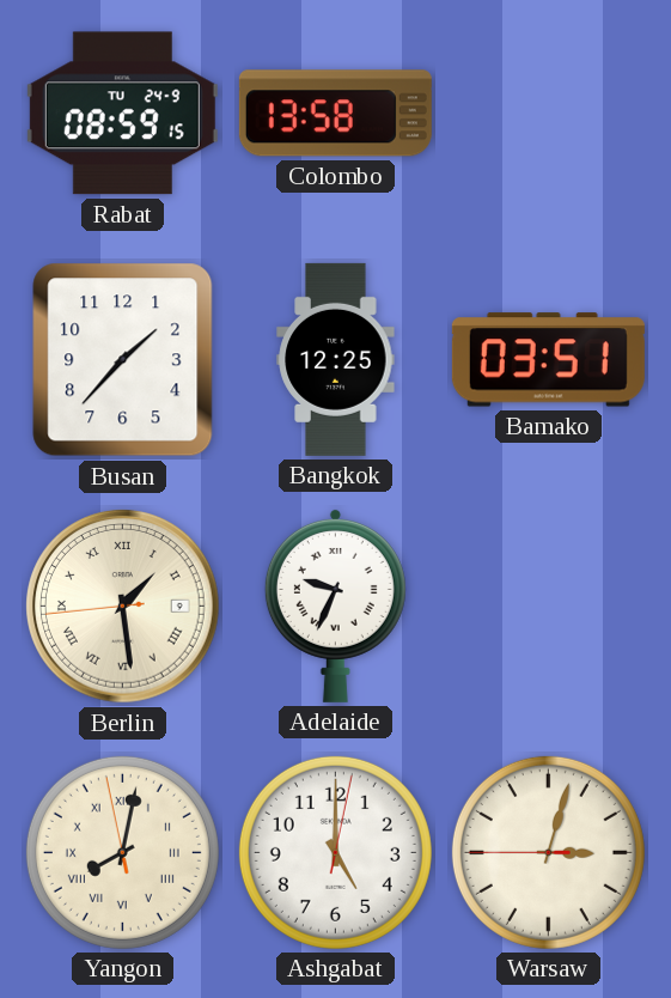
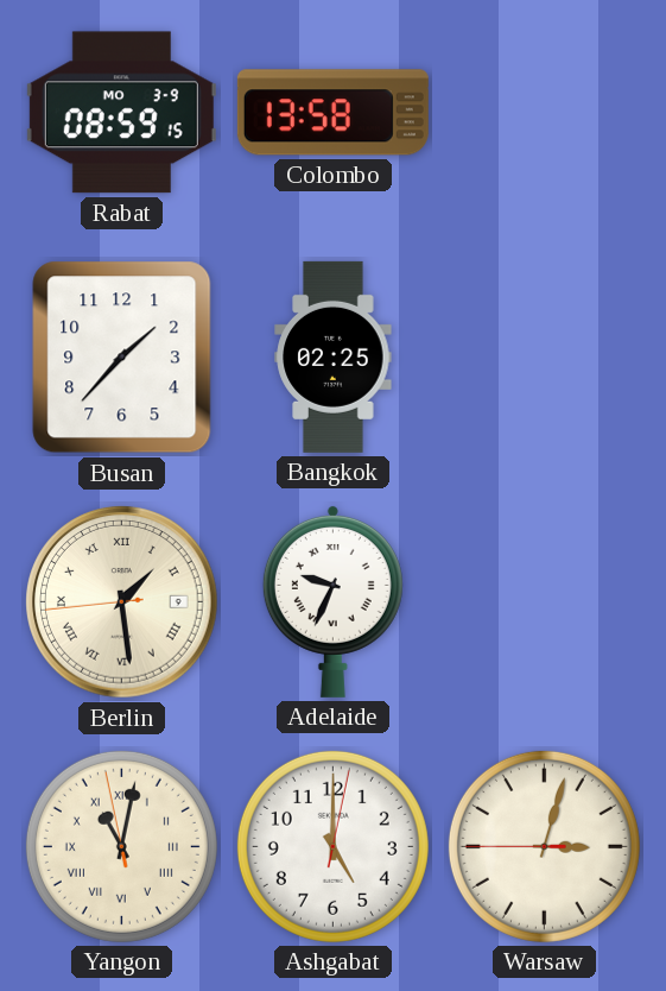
Rabat date: TU 24-9 -> MO 3-9 (121, 113)
Bangkok: 12:25 -> 02:25 (334, 356)
Bamako: 03:51 -> none (548, 360)
Yangon: 8:01 -> 11:01 (121, 846)
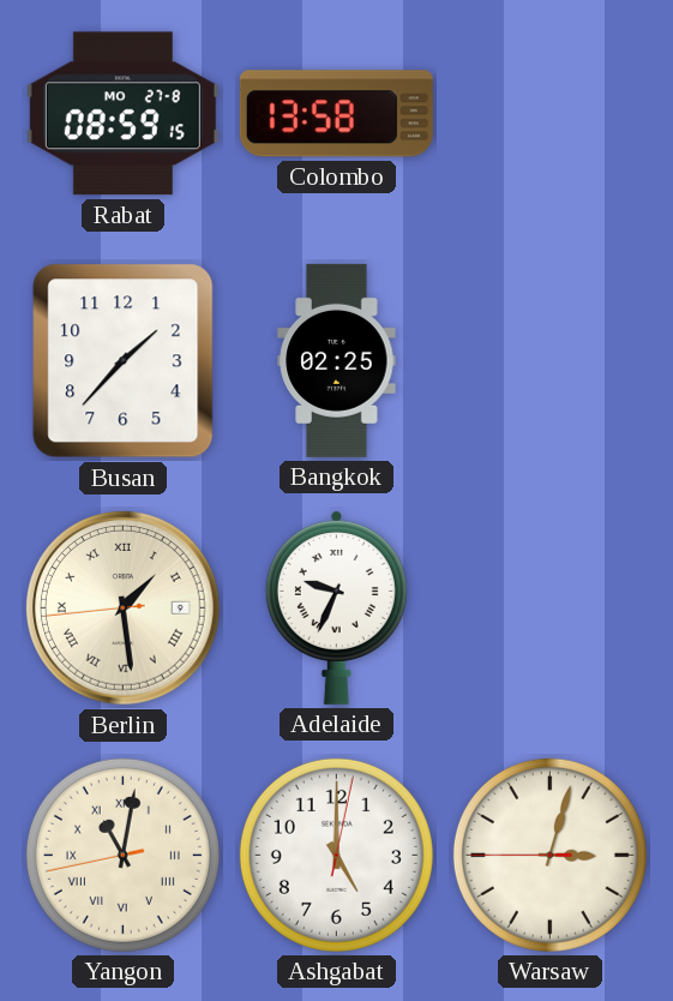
Rabat date: MO 3-9 -> MO 27-8 (122, 114)
Yangon: 11:01:58 -> 11:01:43 (122, 855)
